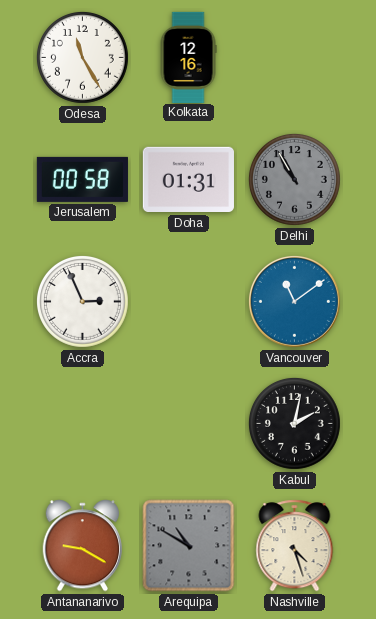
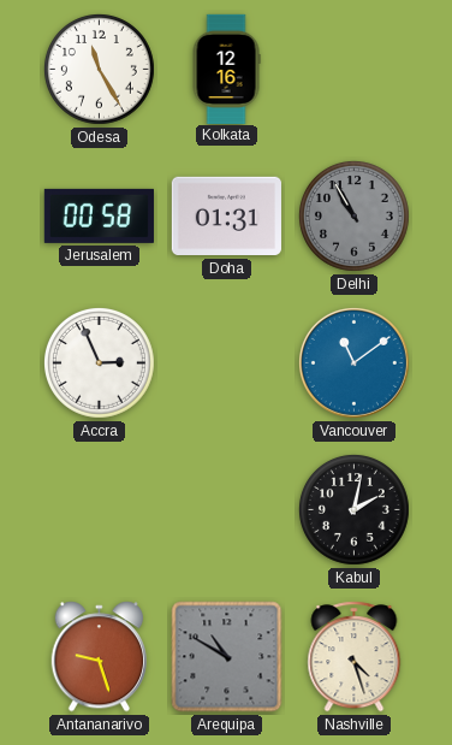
Antananarivo: 9:20 -> 9:27 (99, 657)
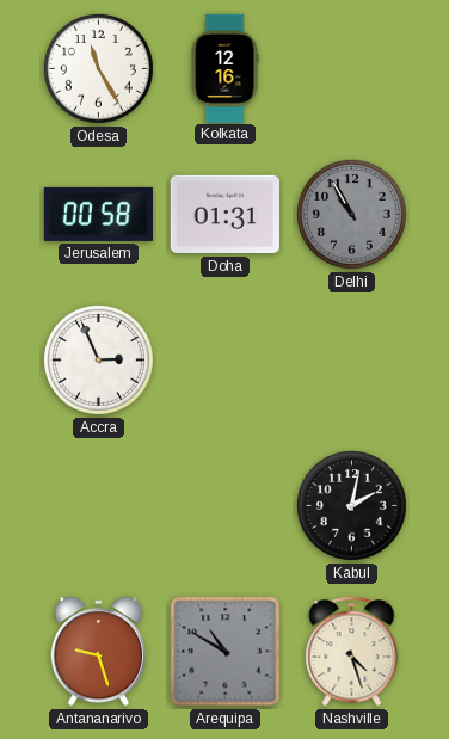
Vancouver: 11:09 -> none (353, 362)
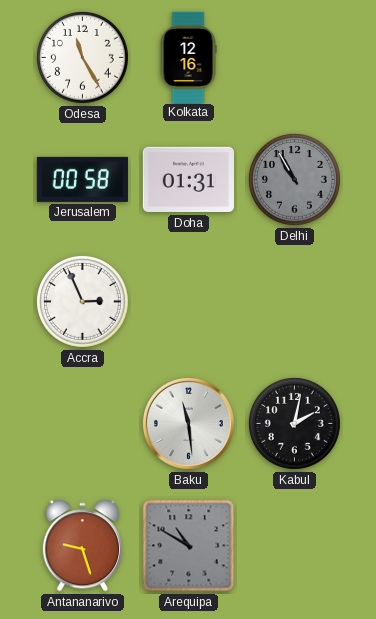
Baku: none -> 11:29 (188, 423)
Nashville: 4:27 -> none (352, 652)
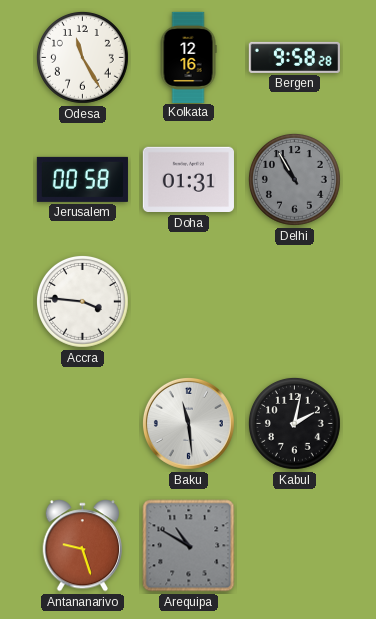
Bergen: none -> 9:58 (294, 57)
Accra: 2:56 -> 3:46 (83, 302)
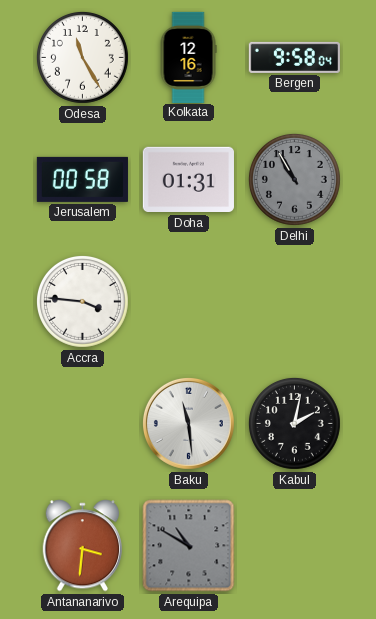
Bergen: 9:58:28 -> 9:58:04 (294, 57)
Antananarivo: 9:27 -> 3:31 (82, 546)
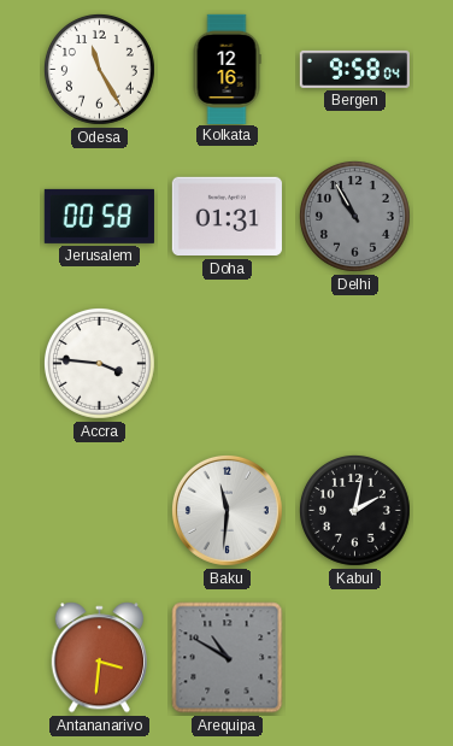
Baku: 11:29 -> 11:31 (226, 510)
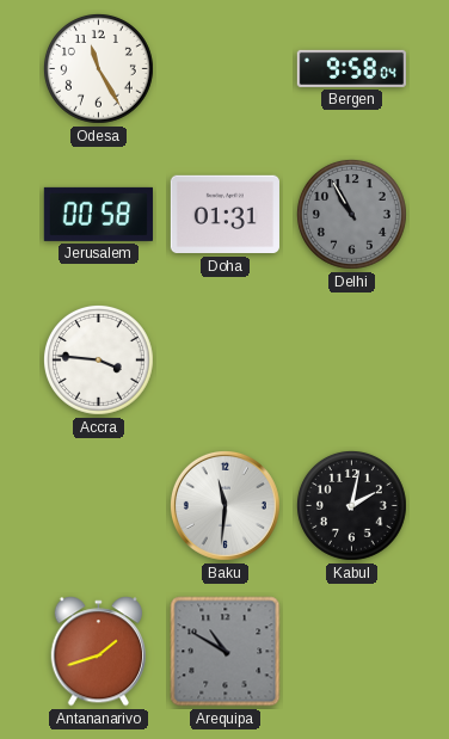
Kolkata: 12:16 -> none (226, 69)
Antananarivo: 3:31 -> 1:42 (98, 652)
